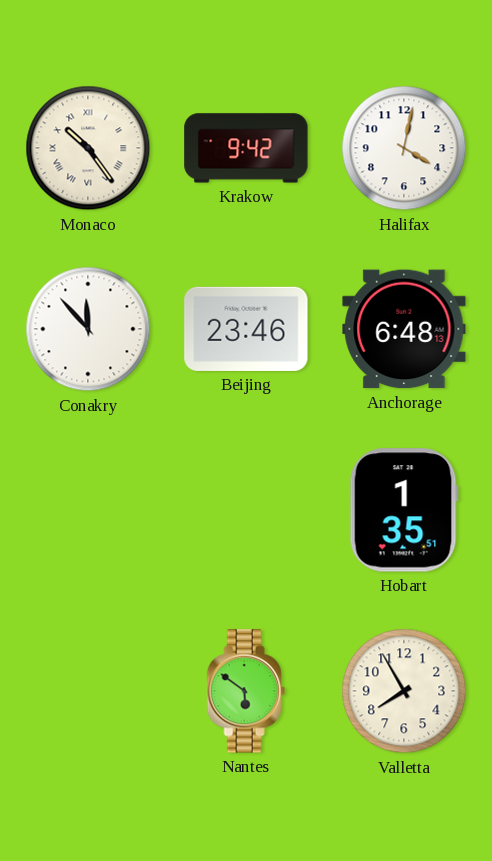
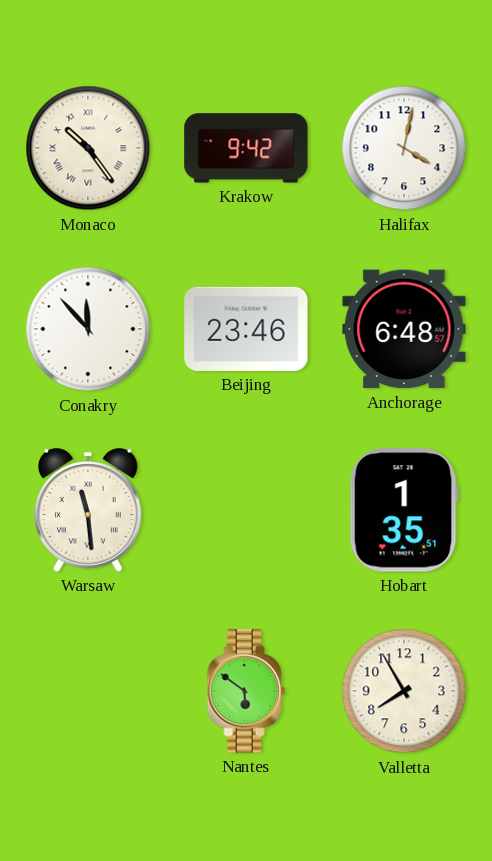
Anchorage: 6:48:13 -> 6:48:57 (404, 329)
Warsaw: none -> 11:29 (89, 510)
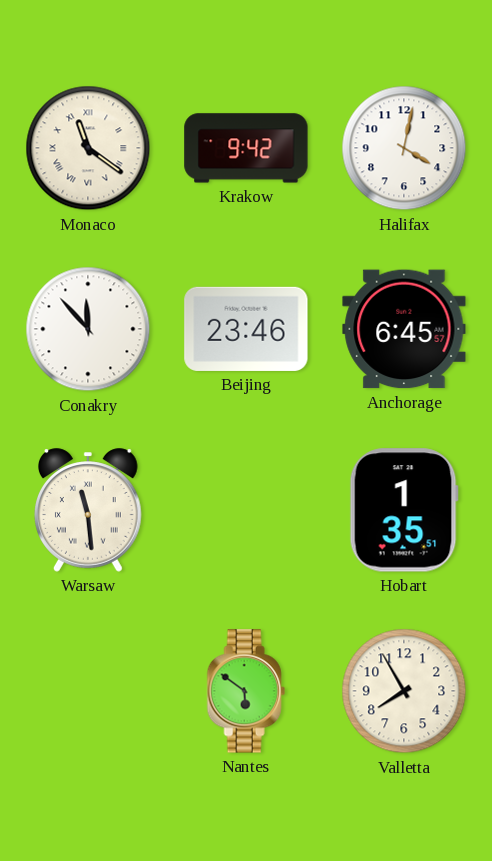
Monaco: 10:24 -> 11:21 (88, 148)
Anchorage: 6:48 -> 6:45 (404, 329)
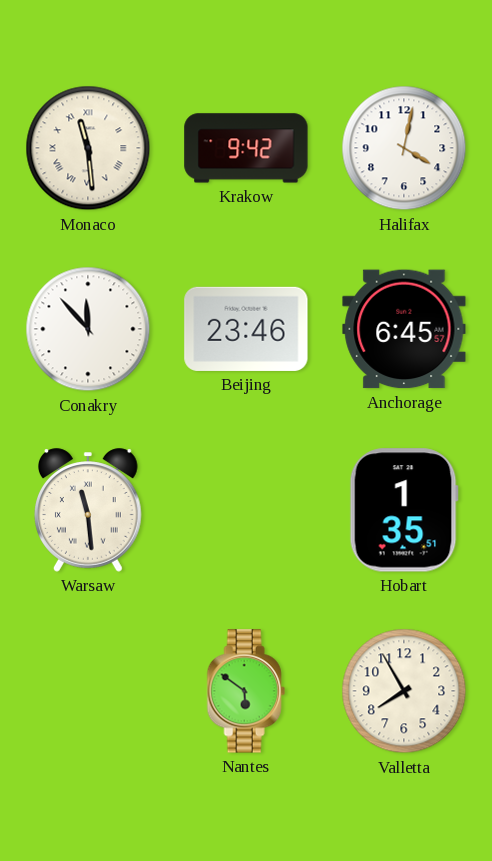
Monaco: 11:21 -> 11:29 (88, 148)
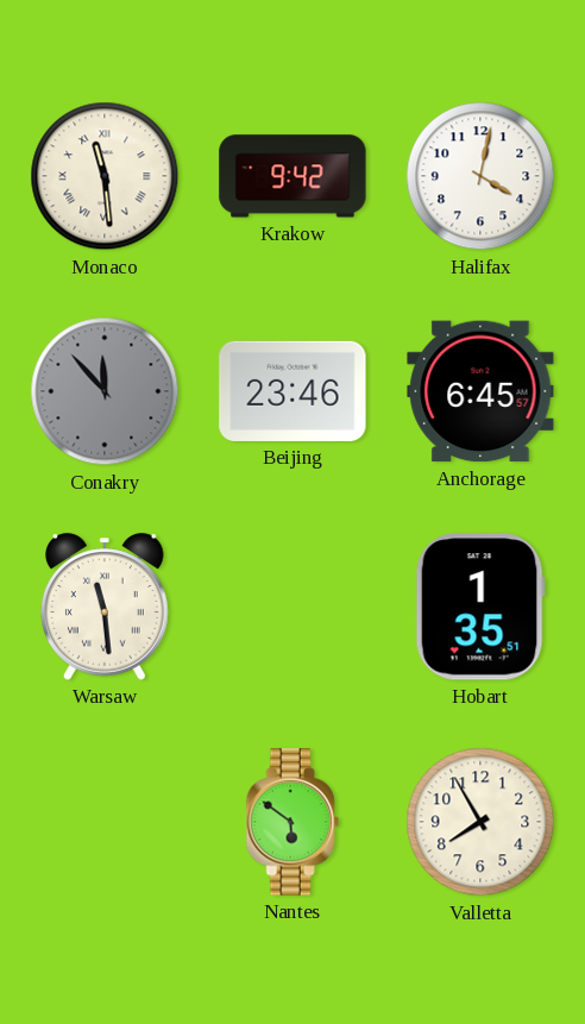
Conakry dial: white -> grey (105, 391)
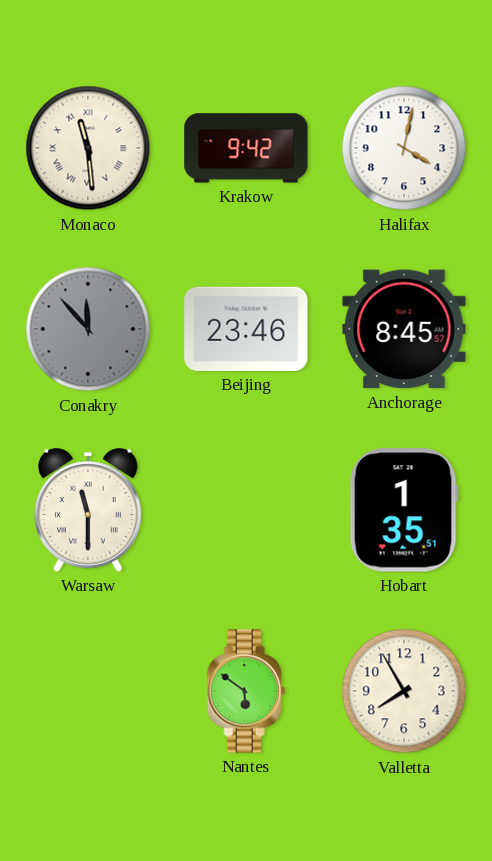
Anchorage: 6:45 -> 8:45 (404, 329)
Warsaw: 11:29 -> 11:30 (89, 510)
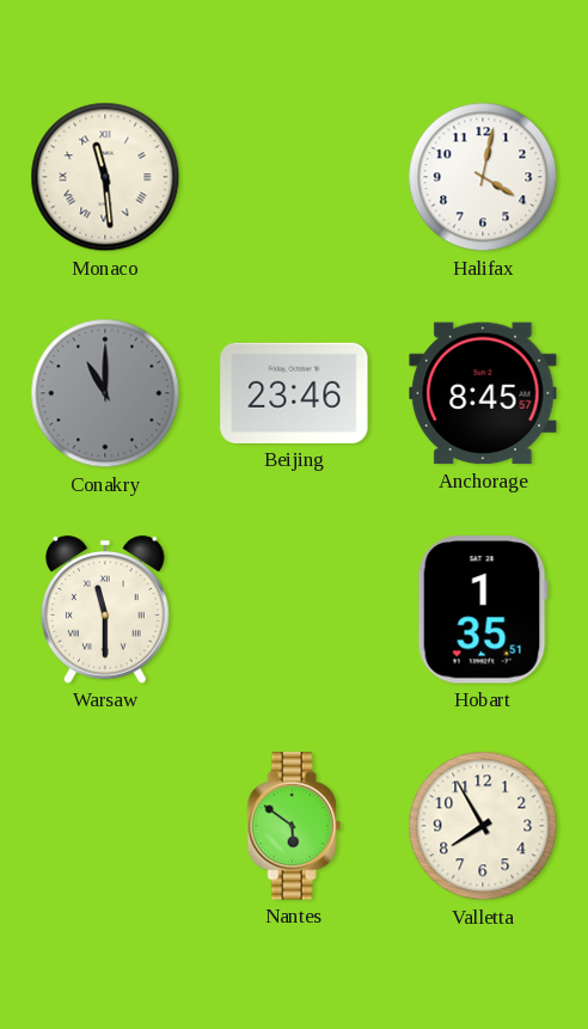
Krakow: 9:42 -> none (246, 148)
Conakry: 11:53 -> 11:00 (105, 393)
